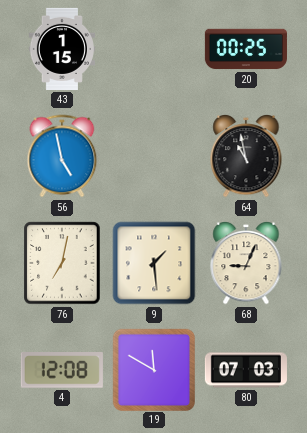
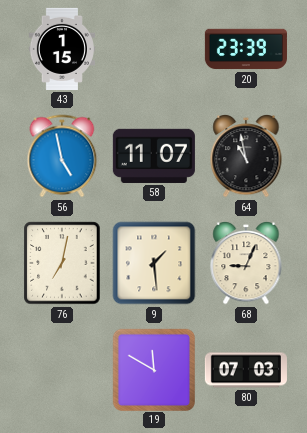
20: 00:25 -> 23:39 (246, 49)
58: none -> 11:07 (154, 156)
4: 12:08 -> none (62, 371)
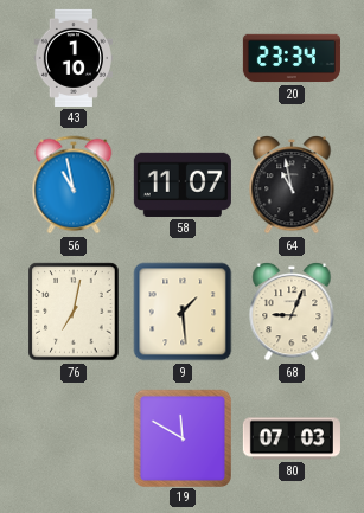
43: 1:15 -> 1:10 (72, 58)
20: 23:39 -> 23:34 (292, 58)
56: 4:58 -> 10:58 (74, 185)
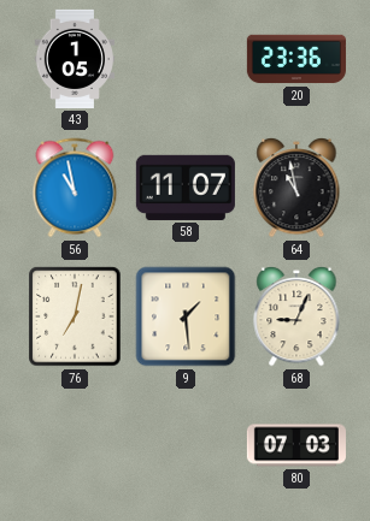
43: 1:10 -> 1:05 (74, 59)
20: 23:34 -> 23:36 (296, 59)
19: 11:50 -> none (181, 437)
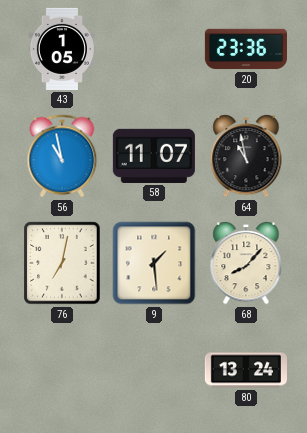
68: 9:04 -> 8:07 (246, 263)
80: 07:03 -> 13:24 (246, 370)
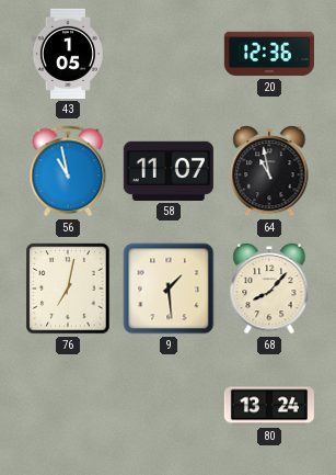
20: 23:36 -> 12:36 (269, 54)
